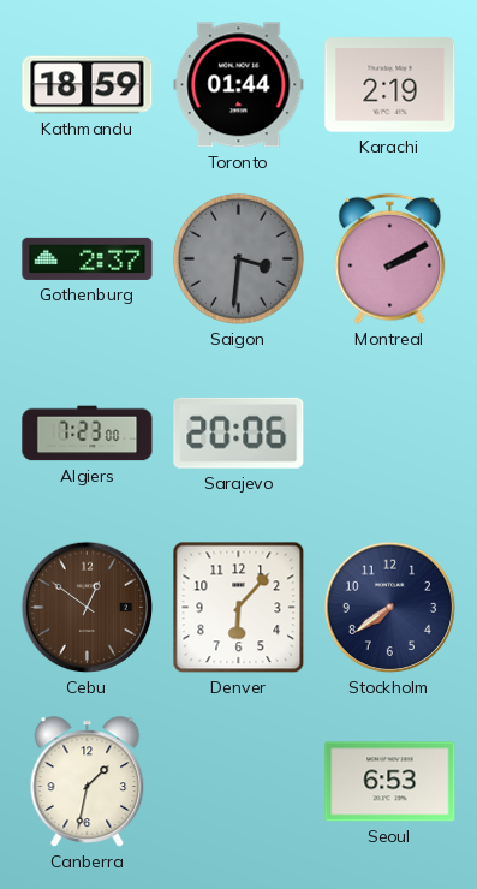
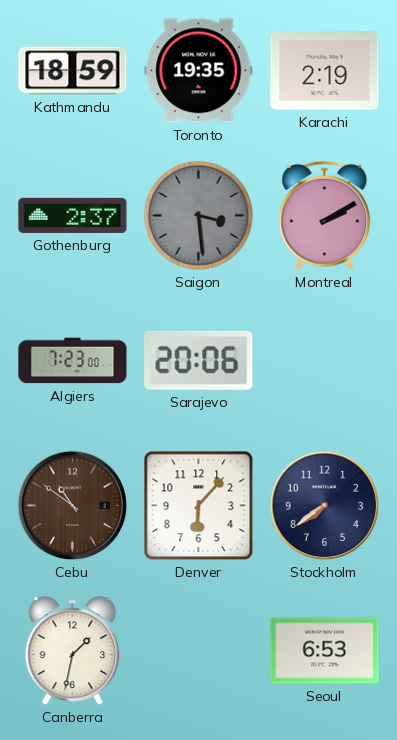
Toronto: 01:44 -> 19:35 (199, 71)
Saigon: 3:31 -> 3:29 (198, 215)
Cebu: 12:51 -> 10:51 (73, 506)
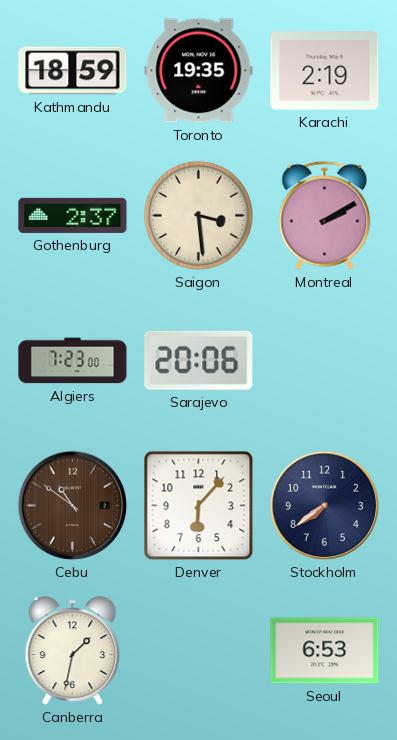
Saigon dial: grey -> cream (198, 215)
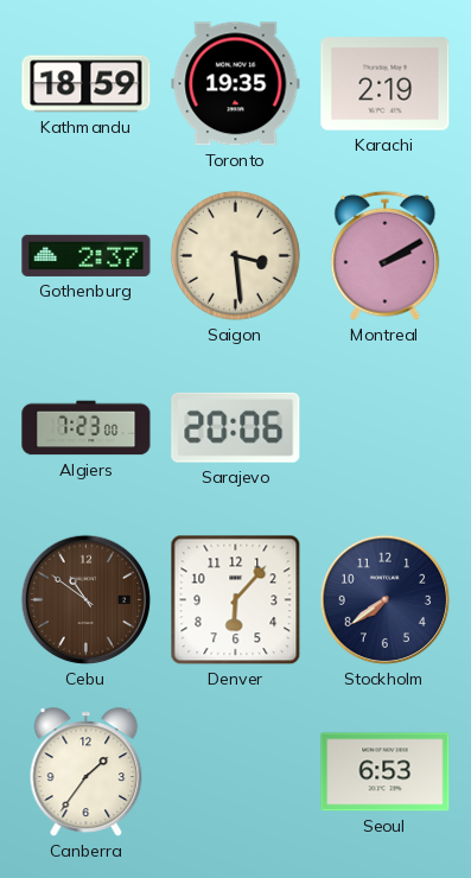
Canberra: 1:32 -> 1:36 (87, 772)
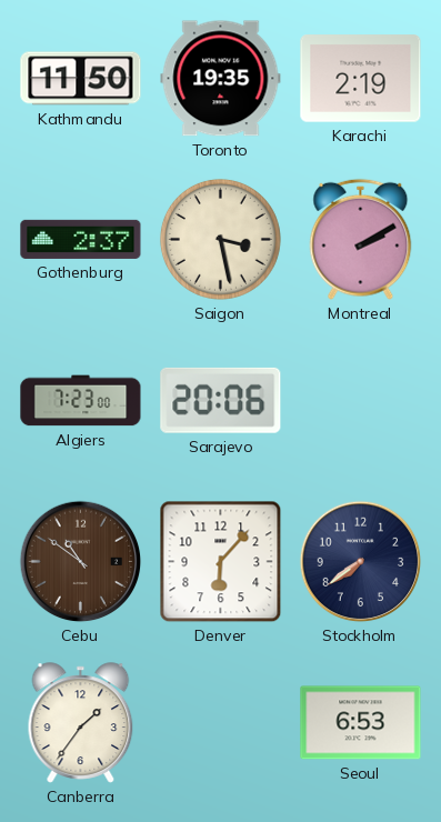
Kathmandu: 18:59 -> 11:50 (81, 79)
Saigon: 3:29 -> 3:28 (220, 239)
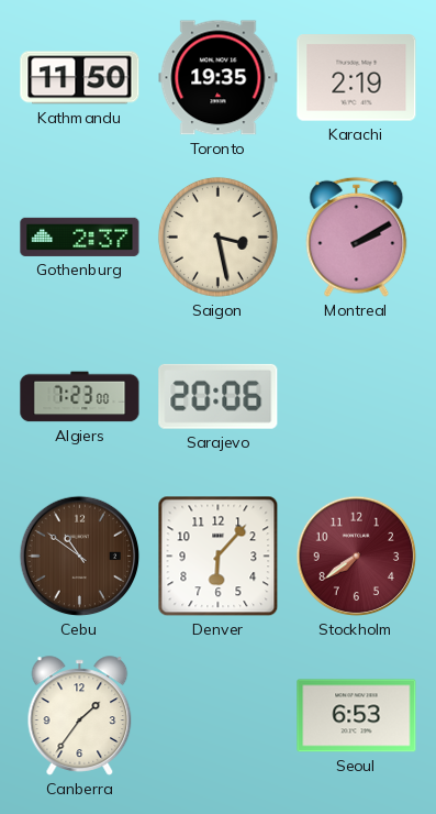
Stockholm dial: navy -> burgundy (357, 557)
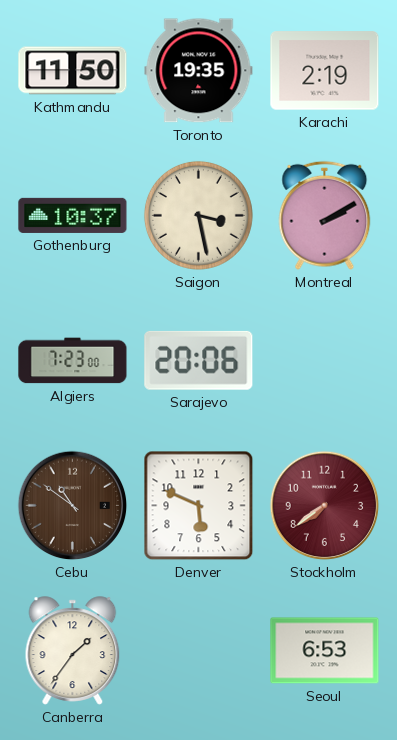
Gothenburg: 2:37 -> 10:37 (73, 215)
Denver: 6:07 -> 5:49 (199, 506)
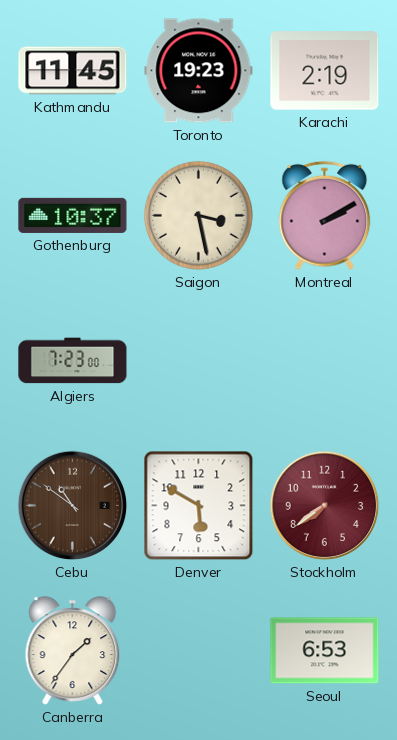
Kathmandu: 11:50 -> 11:45 (73, 71)
Toronto: 19:35 -> 19:23 (199, 71)
Sarajevo: 20:06 -> none (199, 360)
Denver: 5:49 -> 5:50 (199, 506)
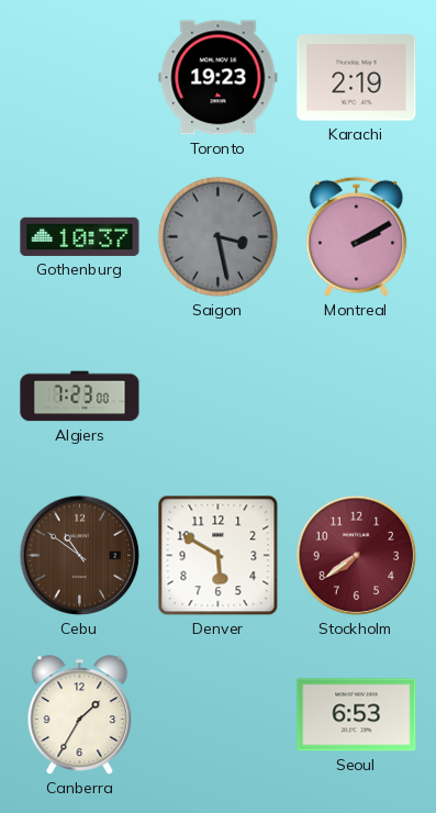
Kathmandu: 11:45 -> none (73, 71)
Saigon dial: cream -> grey (217, 236)
Canberra: 1:36 -> 1:35 (80, 715)
